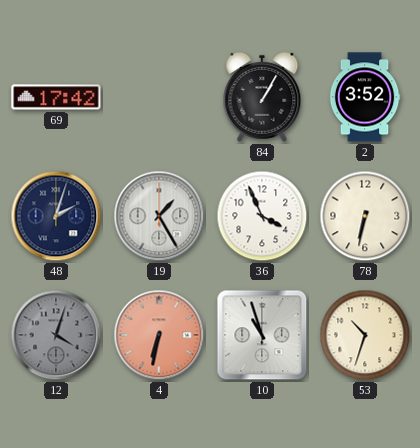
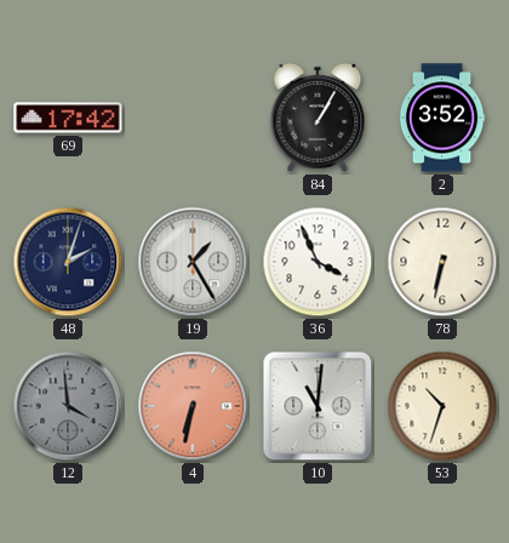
12: 4:03 -> 3:59 (68, 406)
10: 10:57 -> 11:01 (318, 406)
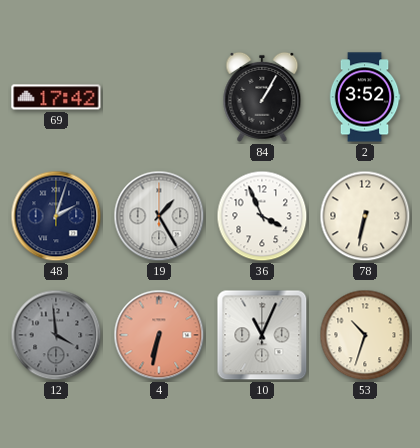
10: 11:01 -> 11:04 (262, 335)
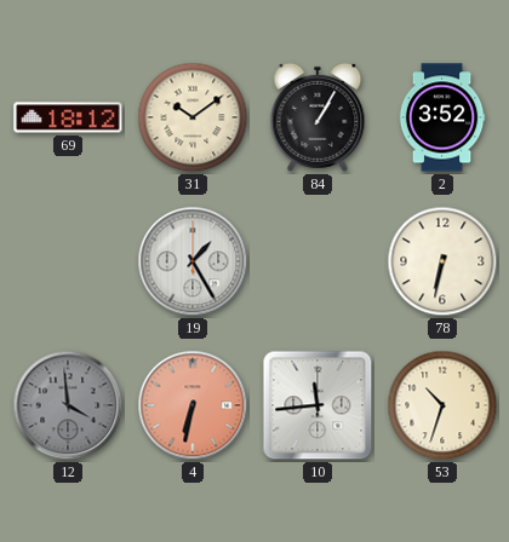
69: 17:42 -> 18:12 (68, 117)
31: none -> 10:09 (193, 117)
48: 2:03 -> none (56, 216)
36: 3:56 -> none (262, 216)
10: 11:04 -> 11:44 (318, 405)
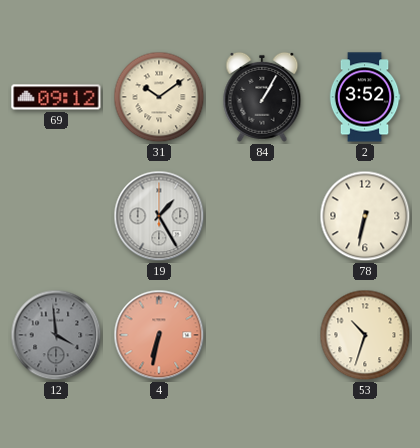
69: 18:12 -> 09:12 (56, 97)
10: 11:44 -> none (318, 405)
